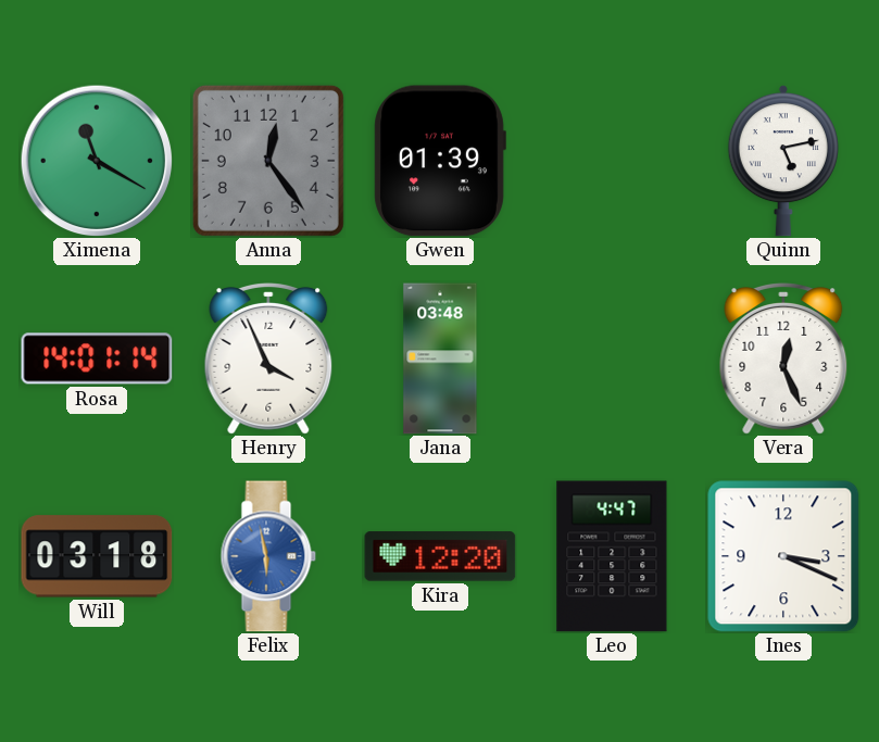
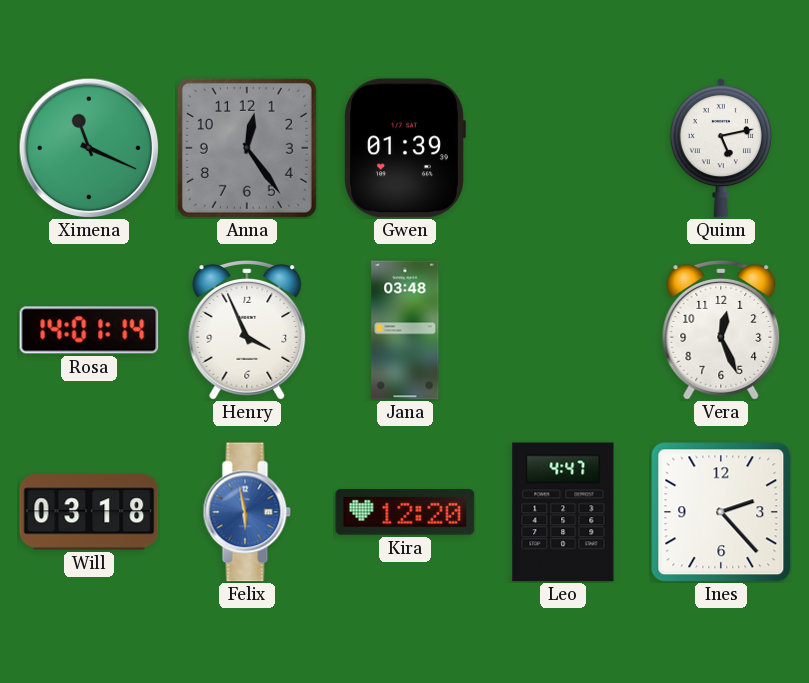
Ximena: 11:20 -> 11:19 (89, 148)
Ines: 3:19 -> 2:23 (721, 512)
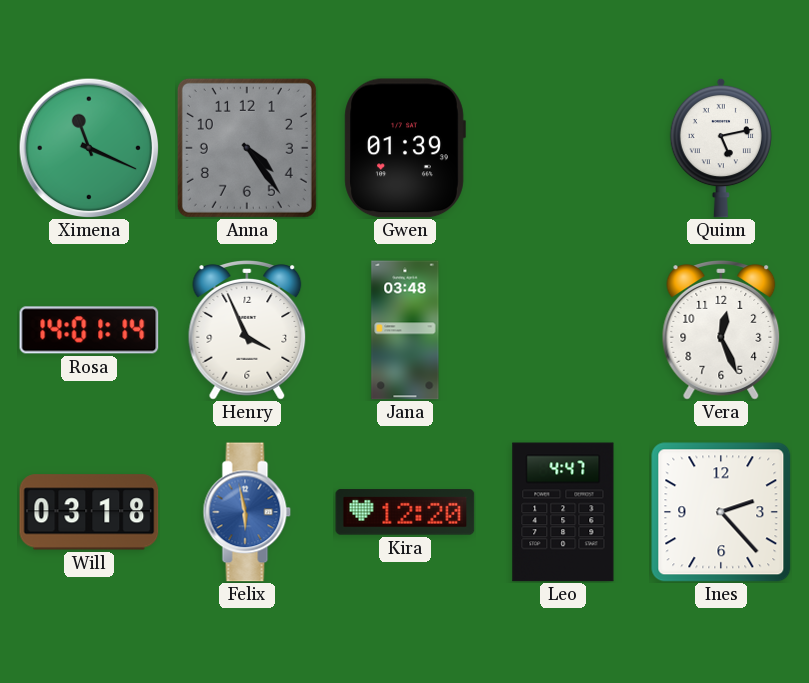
Anna: 12:24 -> 4:24 (247, 148)
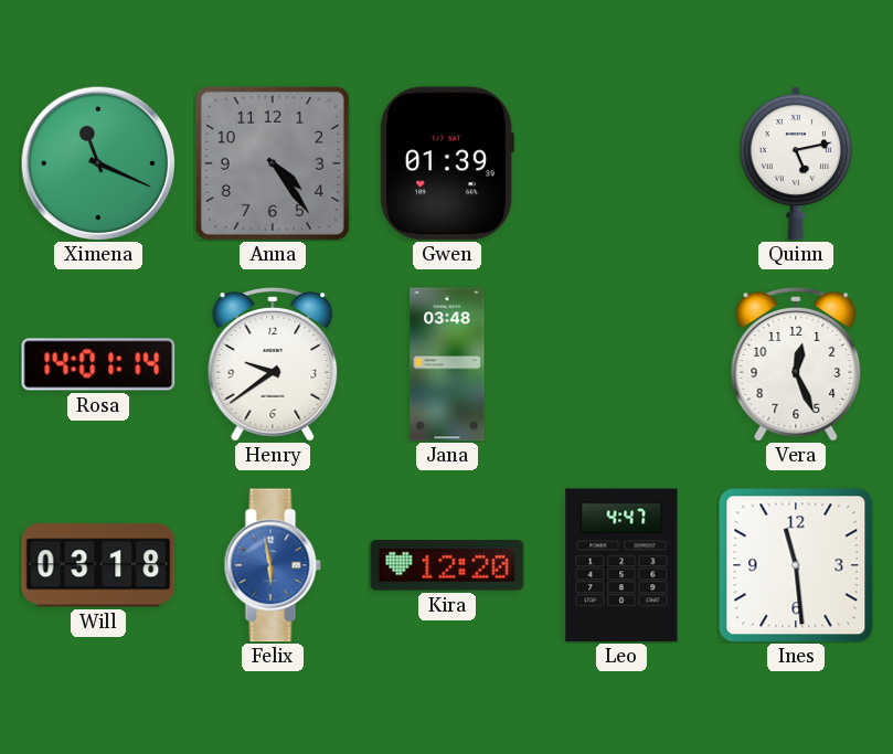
Henry: 3:56 -> 9:39 (273, 364)
Ines: 2:23 -> 11:29 (796, 565)
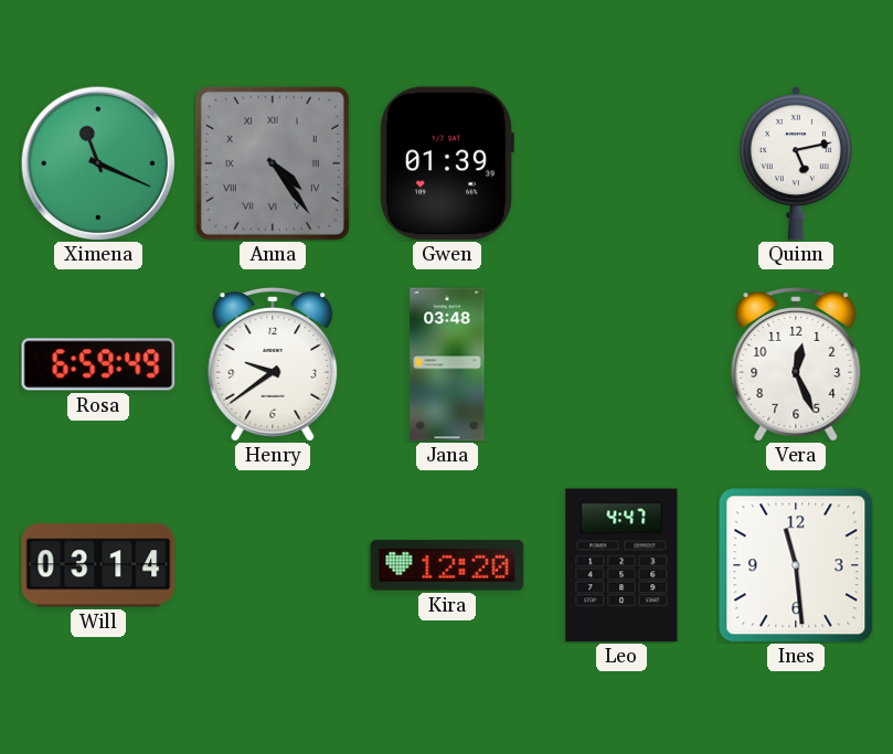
Anna numerals: Arabic -> Roman (273, 163)
Rosa: 14:01 -> 6:59 (98, 364)
Will: 03:18 -> 03:14 (98, 565)
Felix: 5:58 -> none (273, 565)
